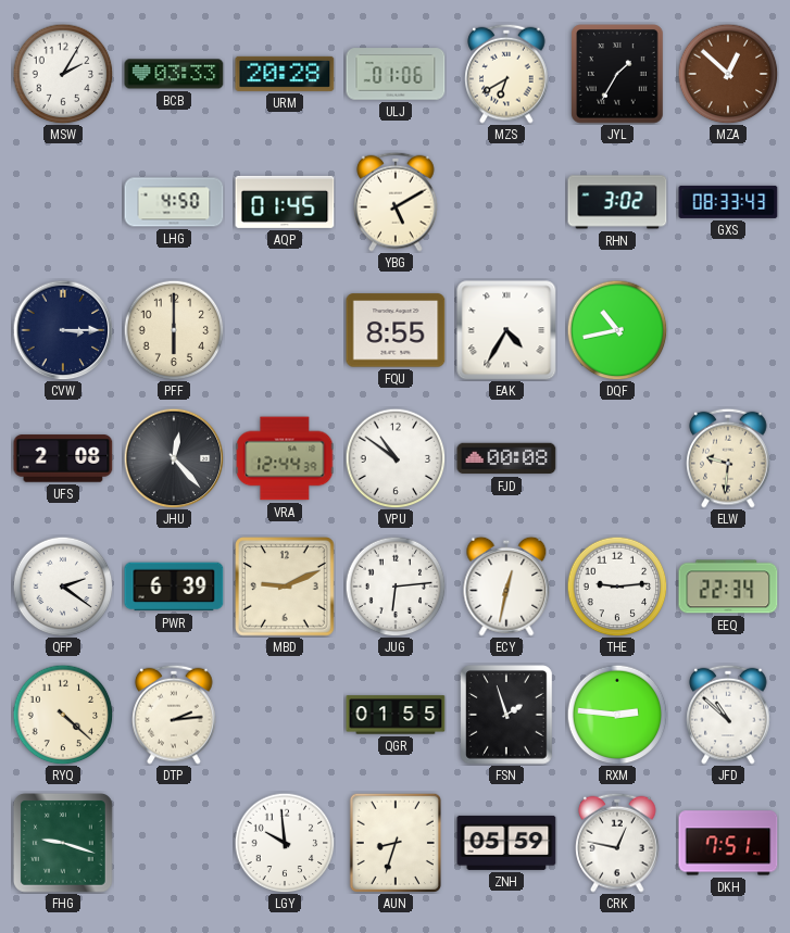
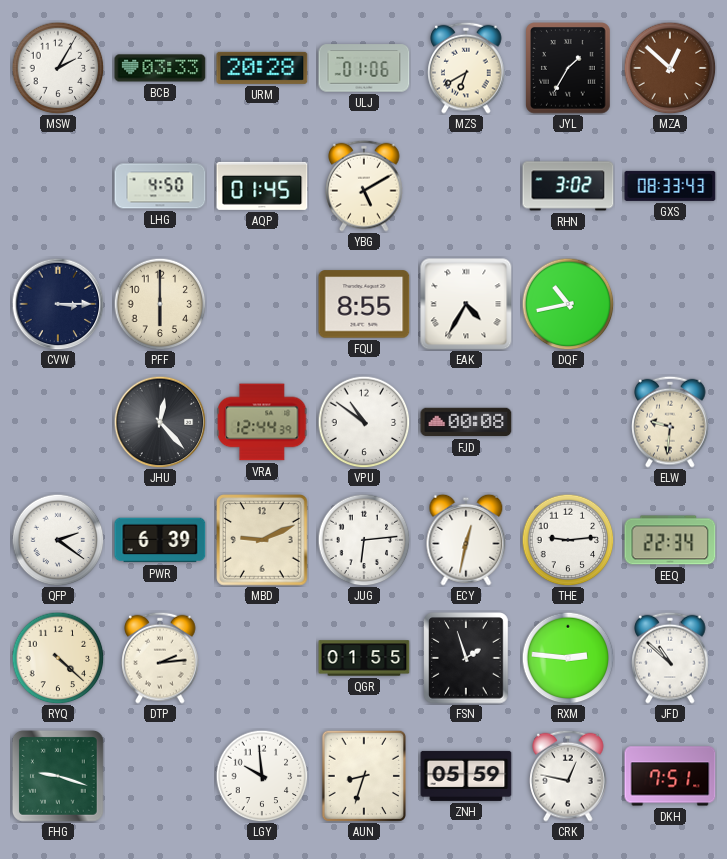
UFS: 2:08 -> none (63, 458)
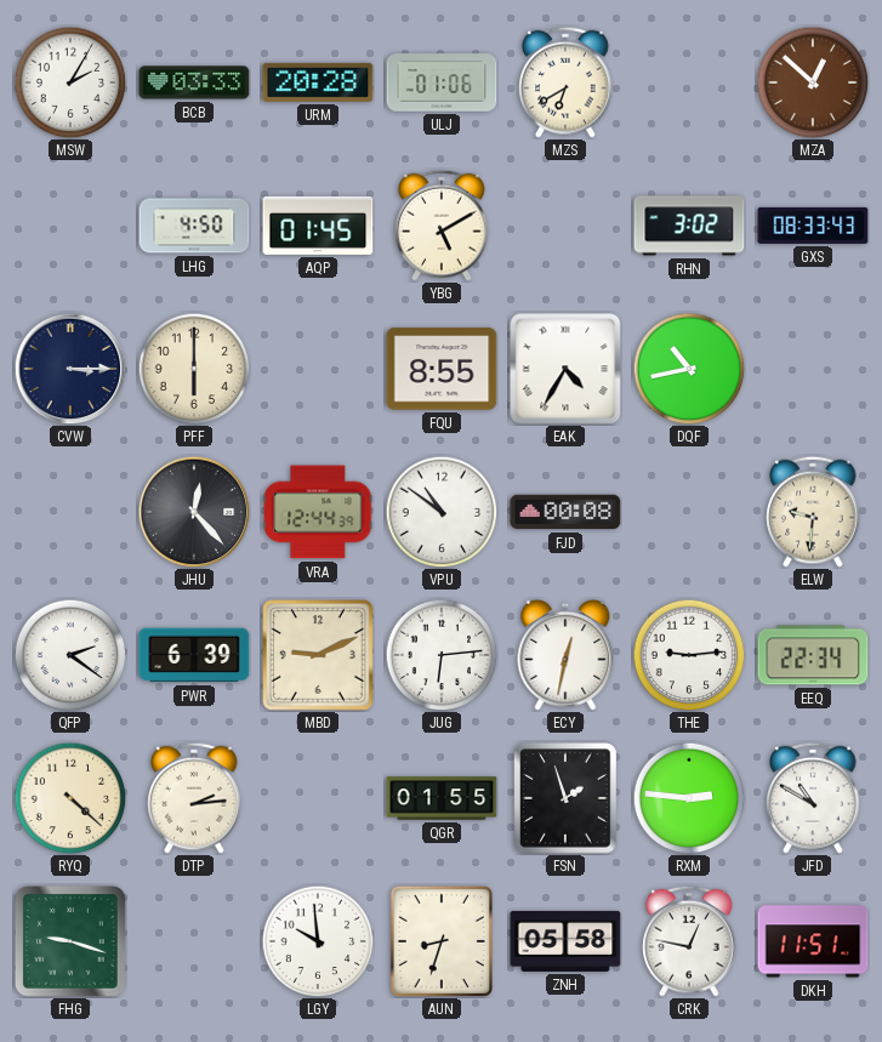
JYL: 1:35 -> none (568, 68)
JFD: 10:52 -> 10:50 (813, 798)
ZNH: 05:59 -> 05:58 (565, 941)
DKH: 7:51 -> 11:51 (813, 941)
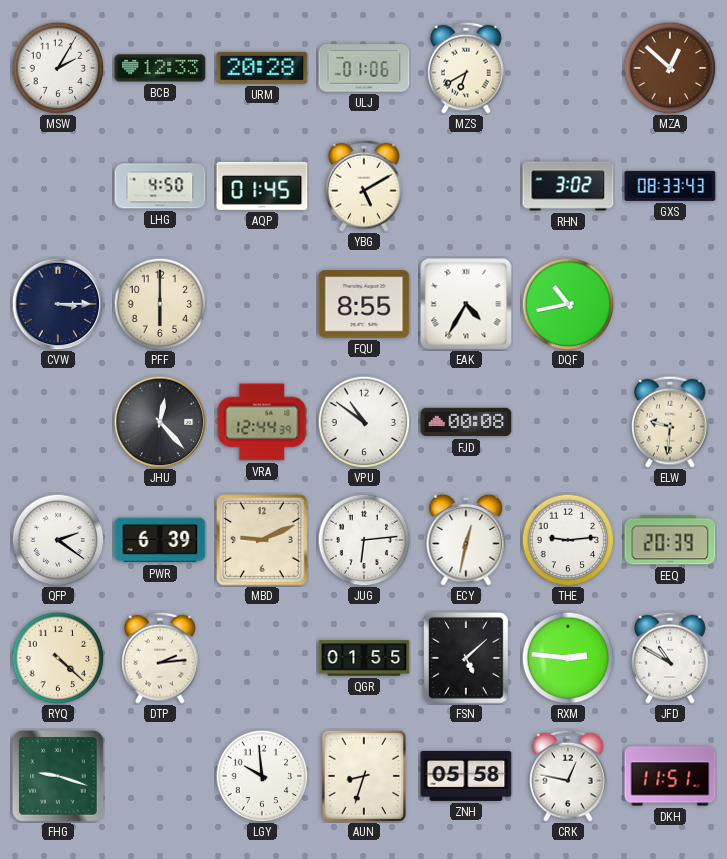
BCB: 03:33 -> 12:33 (160, 68)
EEQ: 22:34 -> 20:39 (670, 540)
FSN: 1:57 -> 5:08 (466, 658)
